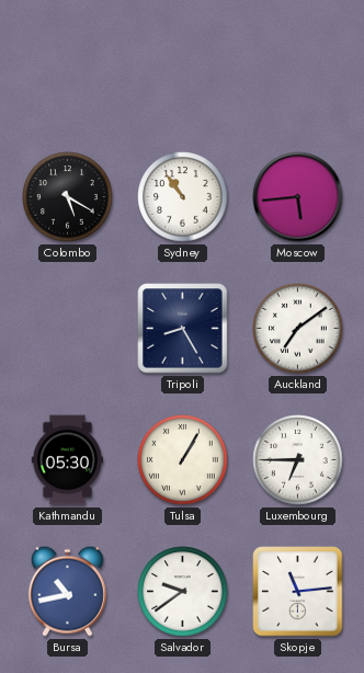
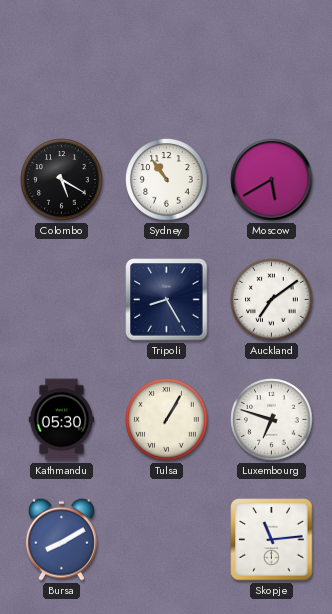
Moscow: 5:44 -> 5:40 (272, 180)
Luxembourg: 6:45 -> 6:48 (272, 420)
Bursa: 10:43 -> 8:10 (61, 539)
Salvador: 9:39 -> none (183, 592)
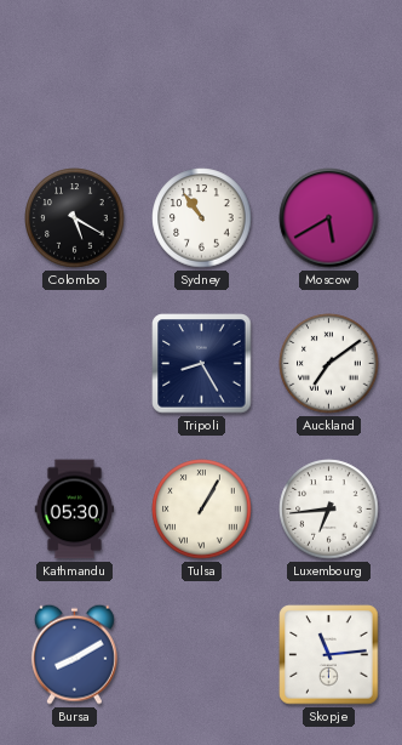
Luxembourg: 6:48 -> 6:44 (329, 510)
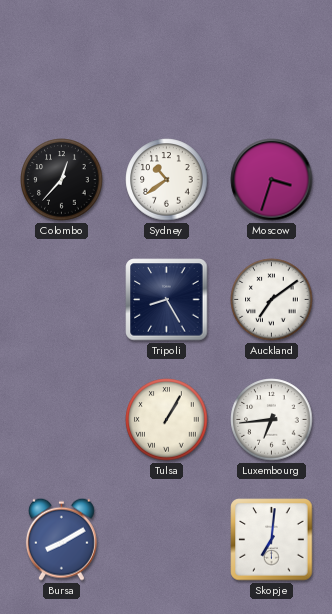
Colombo: 5:20 -> 12:37 (62, 180)
Sydney: 10:54 -> 10:39 (167, 180)
Moscow: 5:40 -> 3:33 (272, 180)
Kathmandu: 05:30 -> none (75, 510)
Skopje: 11:14 -> 7:01 (272, 540)
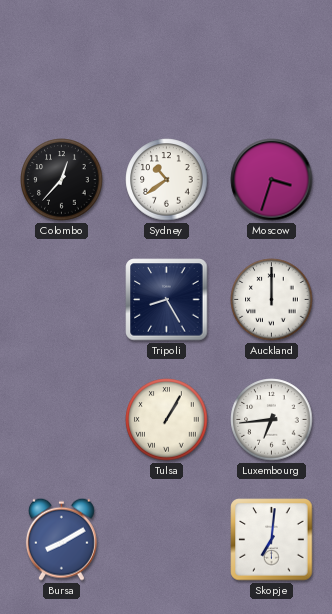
Auckland: 7:09 -> 12:00 (272, 300)
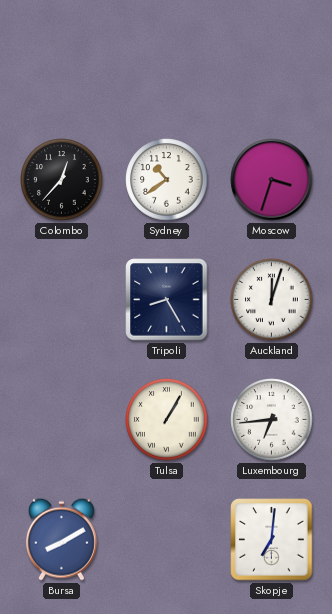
Auckland: 12:00 -> 12:03 (272, 300)
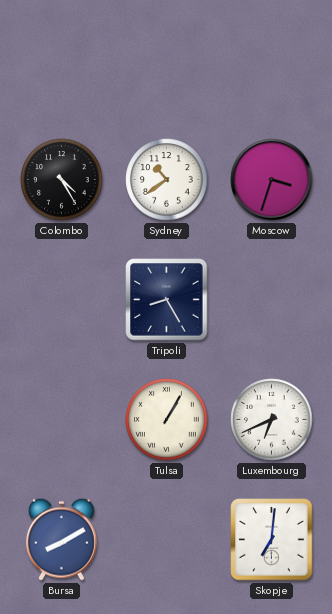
Colombo: 12:37 -> 4:25 (62, 180)
Auckland: 12:03 -> none (272, 300)
Luxembourg: 6:44 -> 6:41 (272, 420)
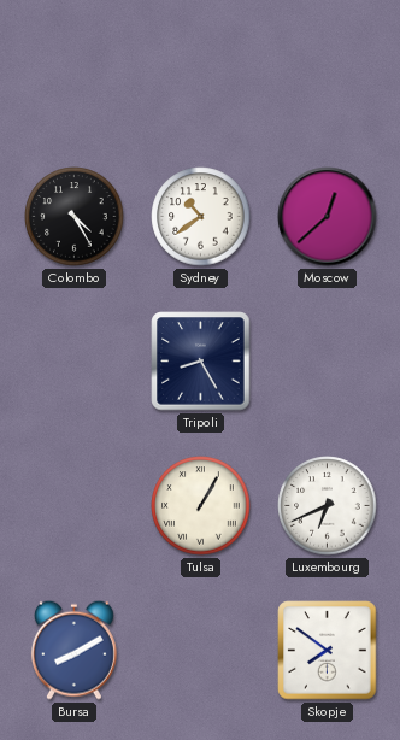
Moscow: 3:33 -> 12:38 (328, 217)
Skopje: 7:01 -> 7:51 (328, 651)
